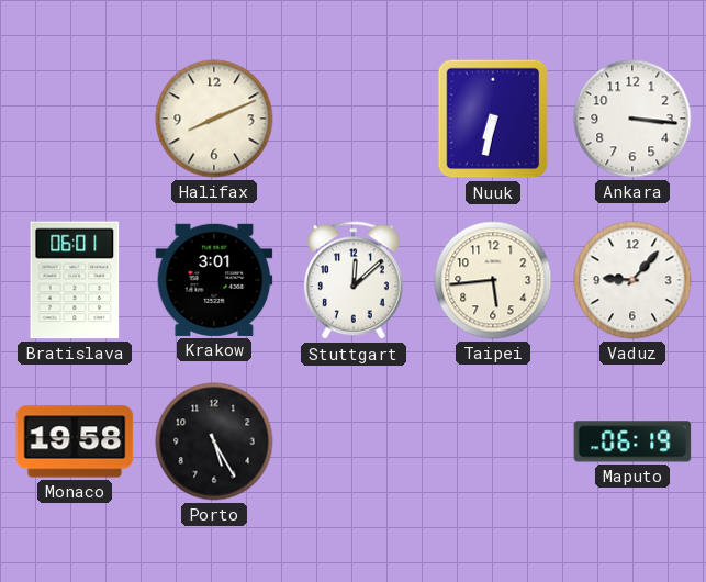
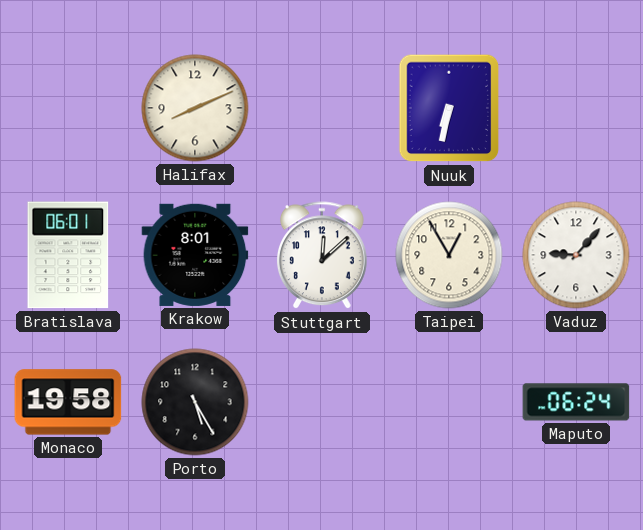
Ankara: 3:16 -> none (632, 119)
Krakow: 3:01 -> 8:01 (195, 255)
Taipei: 5:44 -> 12:55 (449, 255)
Maputo: 06:19 -> 06:24 (576, 402)
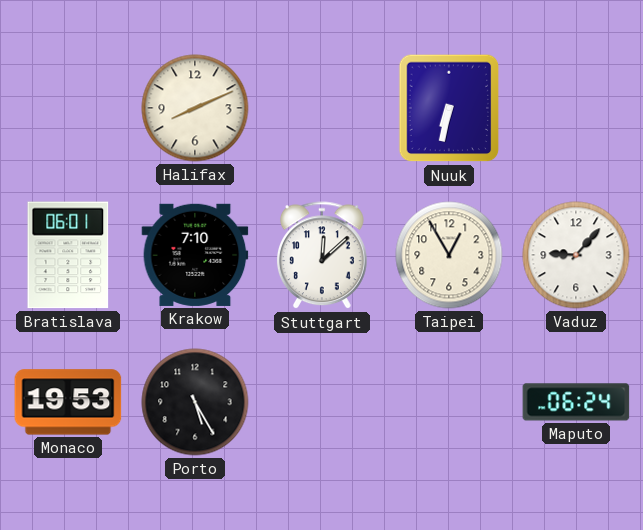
Krakow: 8:01 -> 7:10 (195, 255)
Monaco: 19:58 -> 19:53 (68, 402)
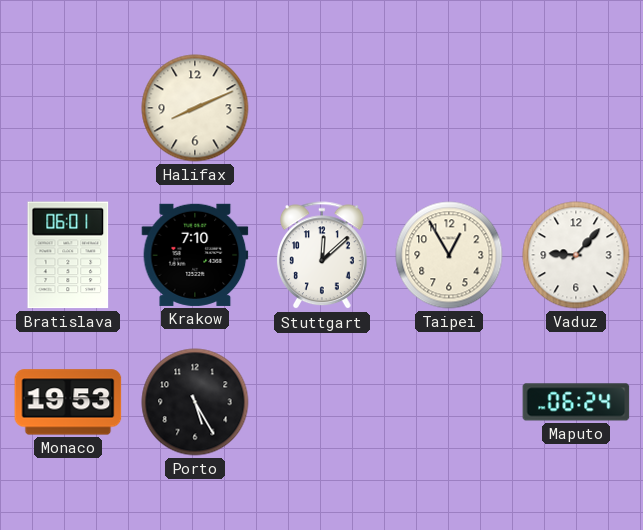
Nuuk: 6:32 -> none (449, 108)
